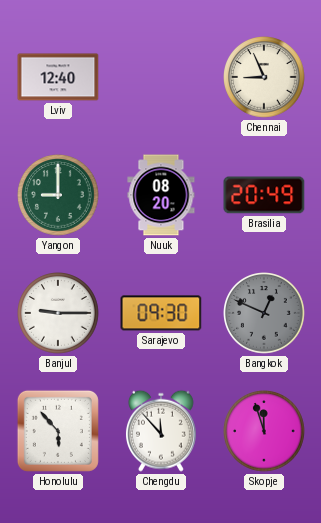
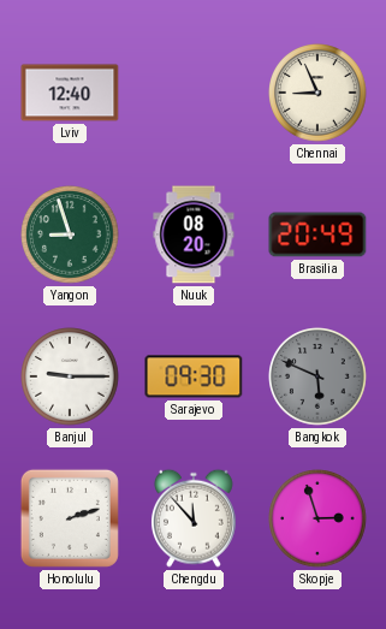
Yangon: 9:00 -> 8:57 (70, 235)
Bangkok: 12:49 -> 5:49 (317, 376)
Honolulu: 5:53 -> 2:12 (70, 518)
Skopje: 11:57 -> 2:57 (317, 518)
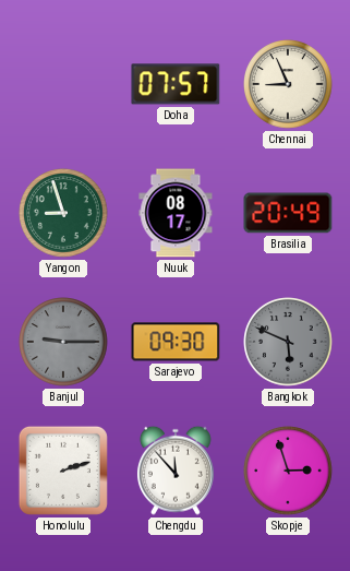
Lviv: 12:40 -> none (70, 93)
Doha: none -> 07:57 (176, 84)
Nuuk: 08:20 -> 08:17 (176, 213)
Banjul dial: white -> grey (63, 342)
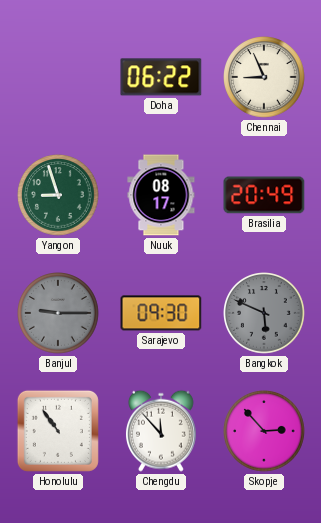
Doha: 07:57 -> 06:22 (161, 77)
Honolulu: 2:12 -> 10:54 (58, 431)
Skopje: 2:57 -> 2:53 (264, 431)
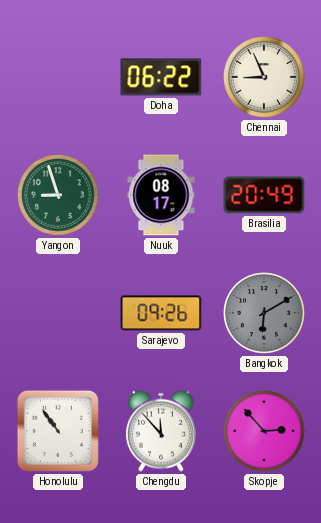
Banjul: 9:15 -> none (58, 313)
Sarajevo: 09:30 -> 09:26 (161, 313)
Bangkok: 5:49 -> 6:10 (264, 313)
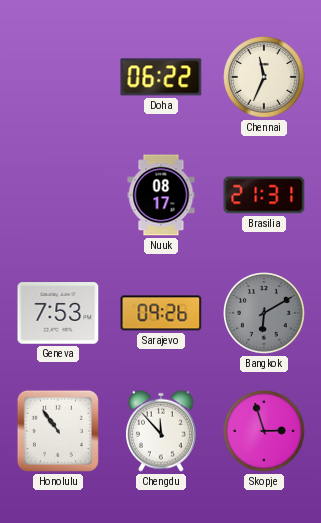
Chennai: 8:56 -> 11:34 (264, 77)
Yangon: 8:57 -> none (58, 195)
Brasilia: 20:49 -> 21:31 (264, 195)
Geneva: none -> 7:53 (58, 313)
Skopje: 2:53 -> 2:57 (264, 431)
